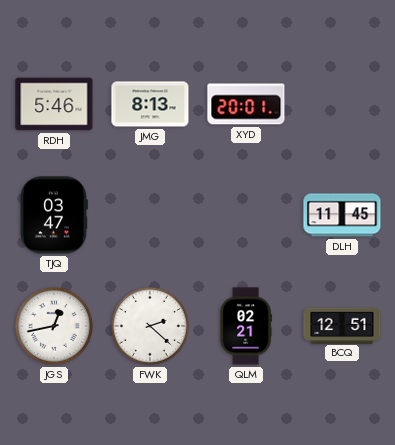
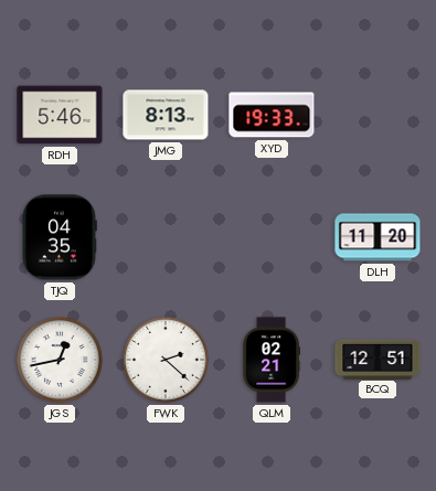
XYD: 20:01 -> 19:33 (272, 115)
TJQ: 03:47 -> 04:35 (59, 237)
DLH: 11:45 -> 11:20 (377, 237)
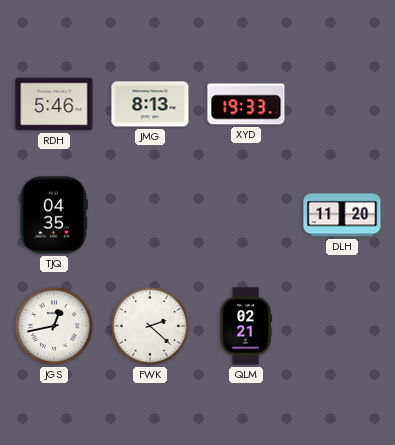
BCQ: 12:51 -> none (377, 359)
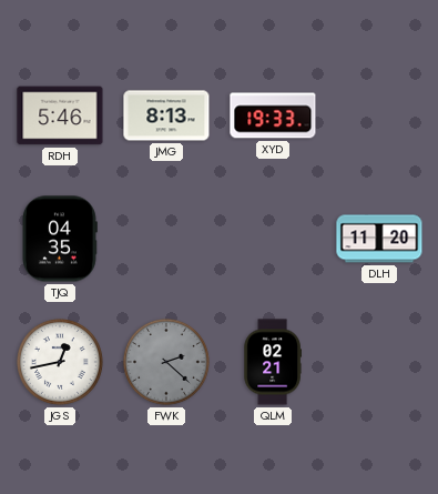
FWK dial: white -> grey (166, 362)
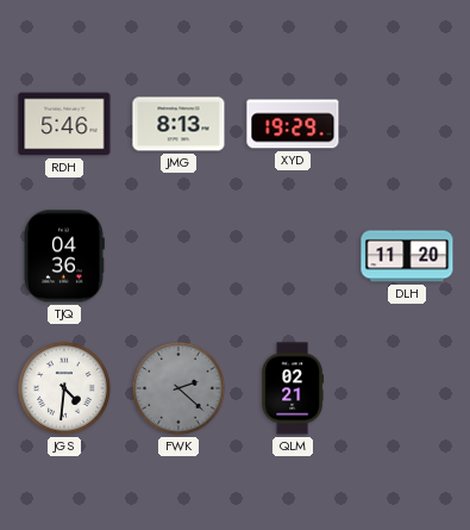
XYD: 19:33 -> 19:29 (293, 124)
TJQ: 04:35 -> 04:36 (63, 256)
JGS: 12:43 -> 4:31 (64, 388)
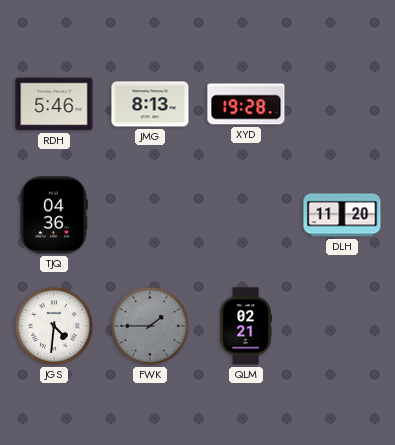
XYD: 19:29 -> 19:28 (246, 104)
FWK: 2:22 -> 1:45 (150, 326)
